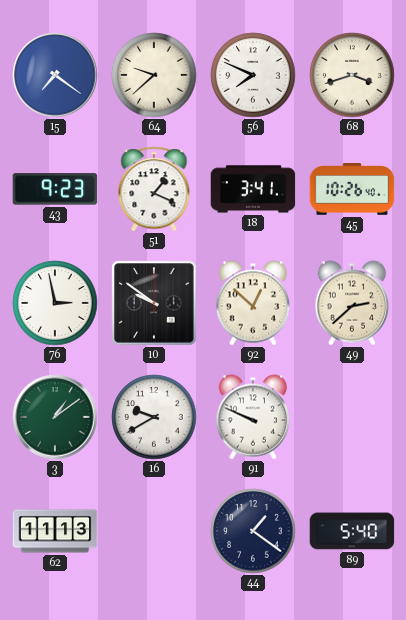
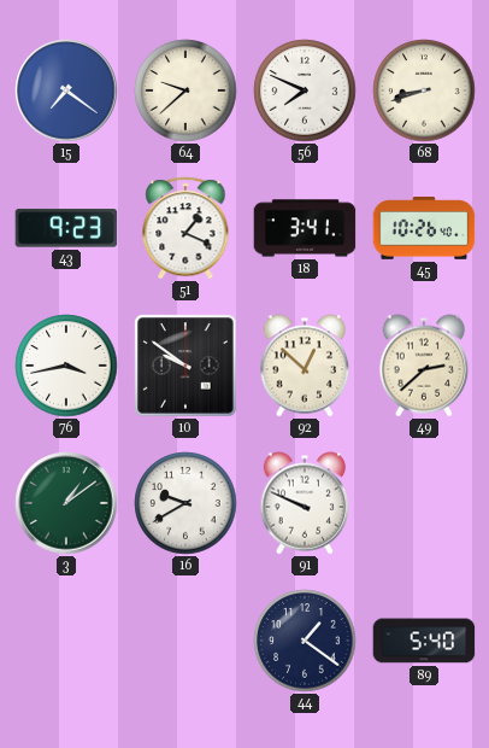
68: 3:42 -> 8:42 (424, 90)
76: 2:58 -> 3:43 (66, 366)
62: 11:13 -> none (55, 531)
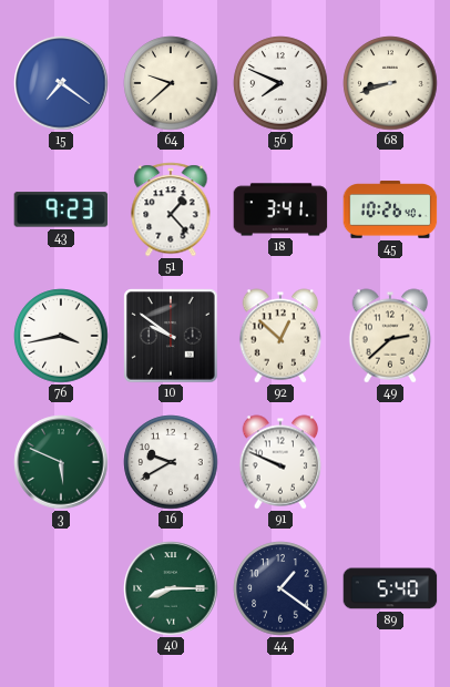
51: 1:19 -> 1:23 (171, 209)
3: 1:09 -> 5:49 (61, 462)
40: none -> 8:15 (171, 588)
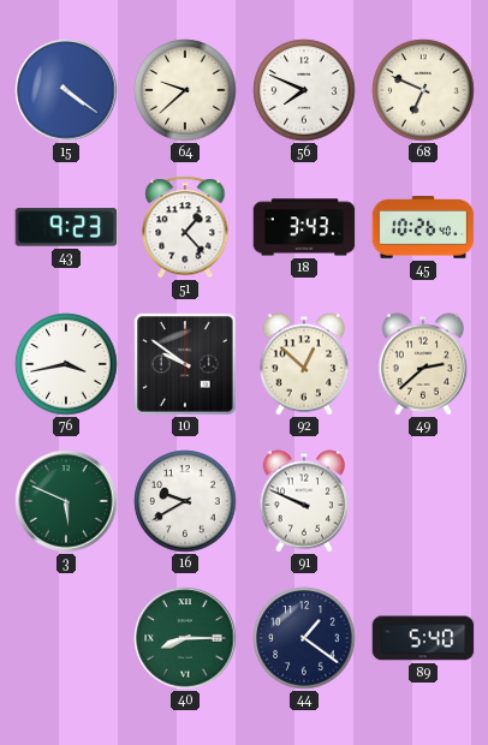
15: 7:21 -> 4:21 (66, 90)
68: 8:42 -> 6:49 (423, 90)
18: 3:41 -> 3:43 (304, 227)
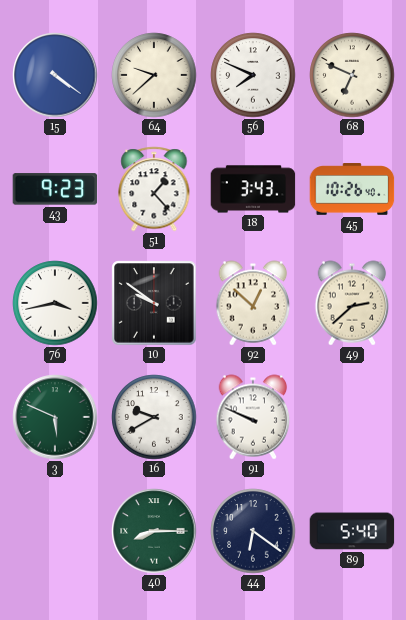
44: 1:21 -> 6:21 (253, 531)
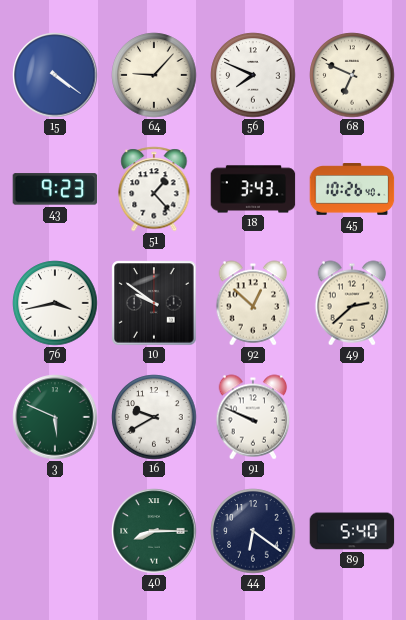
64: 9:38 -> 9:07 (154, 75)
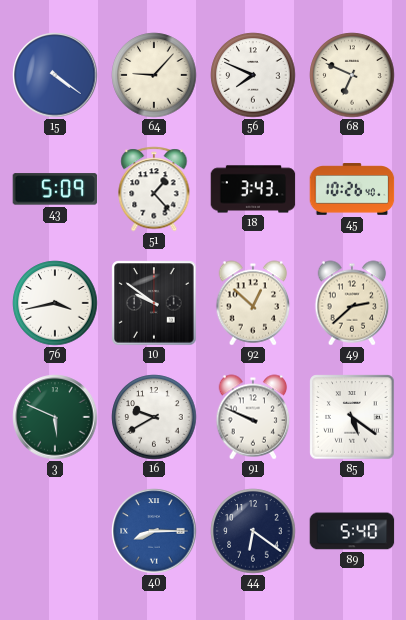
43: 9:23 -> 5:09 (55, 189)
85: none -> 5:21 (352, 417)
40 dial: green -> blue (154, 531)
